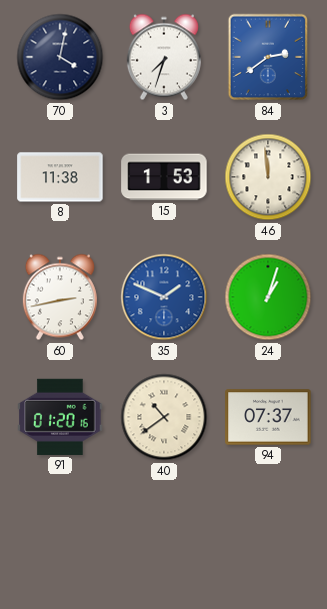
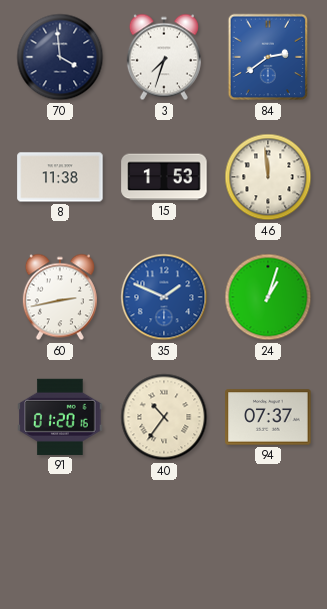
70: 4:02 -> 3:59 (60, 57)
40: 10:39 -> 10:36 (164, 417)
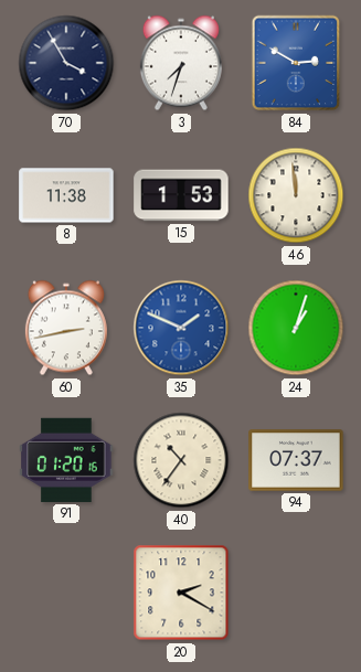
70: 3:59 -> 3:55 (66, 63)
84: 2:39 -> 2:50 (296, 63)
20: none -> 2:20 (181, 593)
